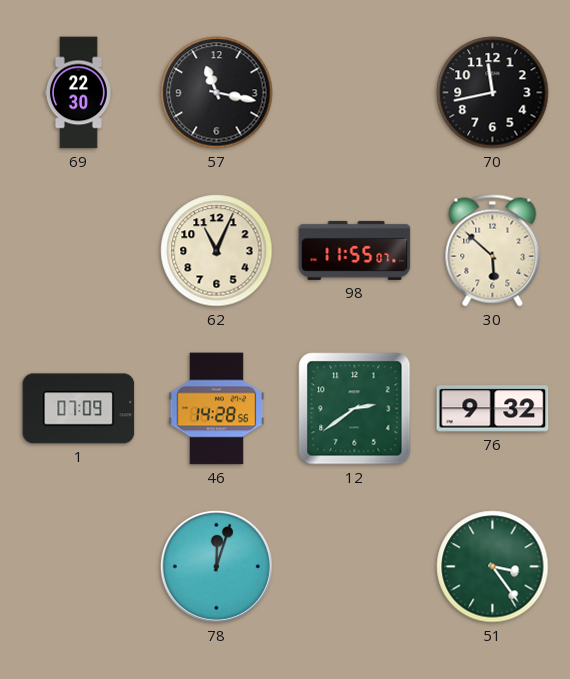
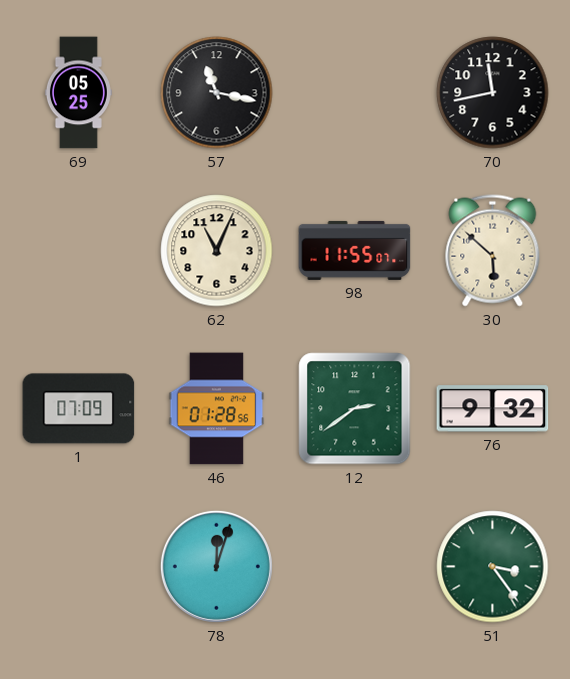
69: 22:30 -> 05:25 (78, 93)
46: 14:28 -> 01:28 (217, 409)
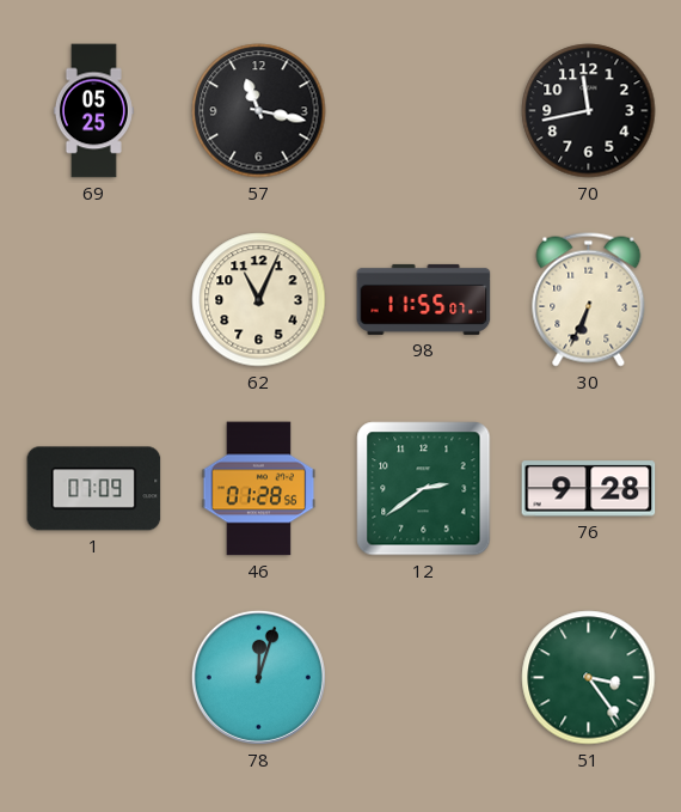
30: 5:52 -> 6:34 (589, 300)
76: 9:32 -> 9:28 (589, 489)
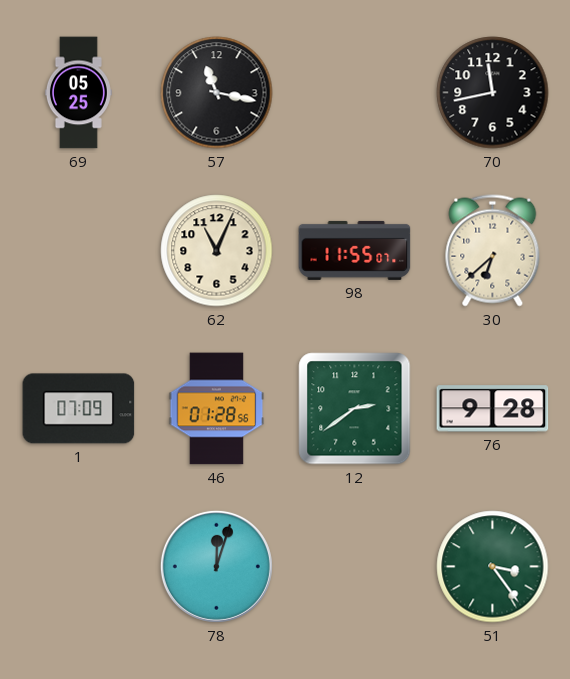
30: 6:34 -> 6:38 (493, 251)
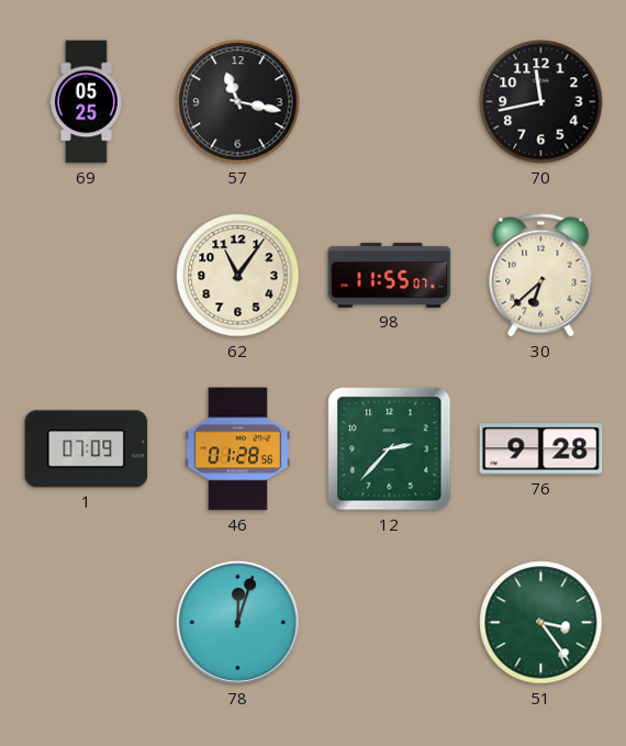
62: 11:04 -> 11:06 (238, 276)
12: 2:39 -> 2:37 (390, 449)
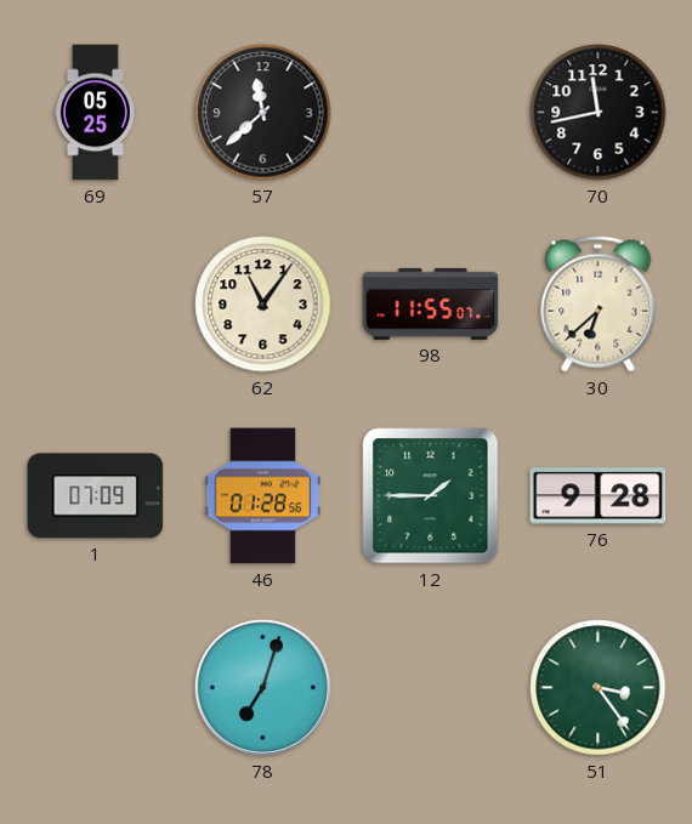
57: 11:17 -> 11:38 (263, 113)
12: 2:37 -> 1:45 (431, 496)
78: 12:03 -> 7:03 (262, 687)
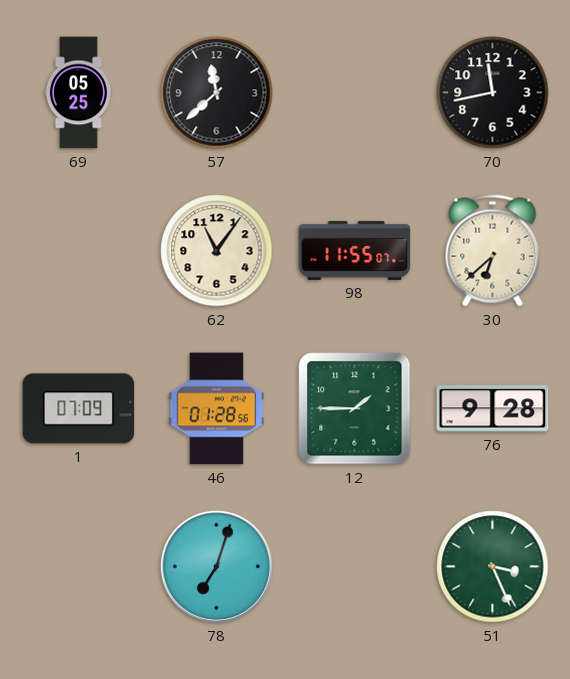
51: 3:24 -> 3:26 (493, 567)
